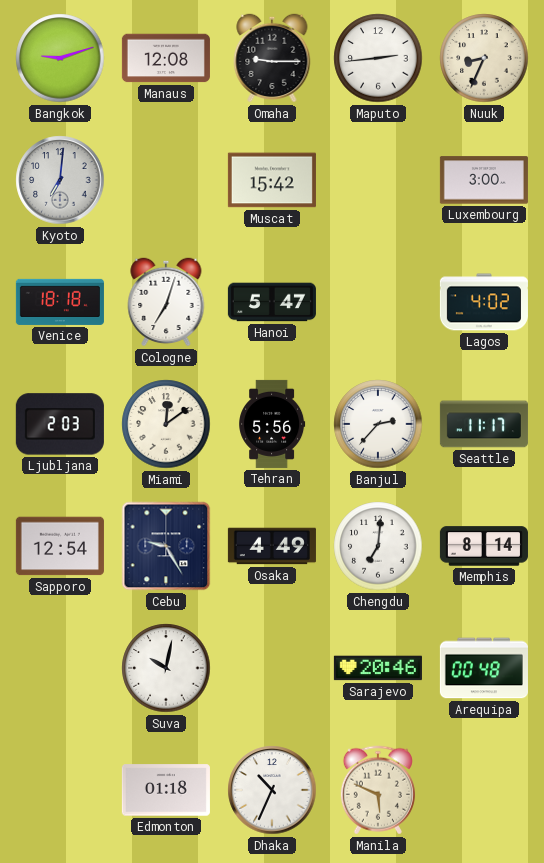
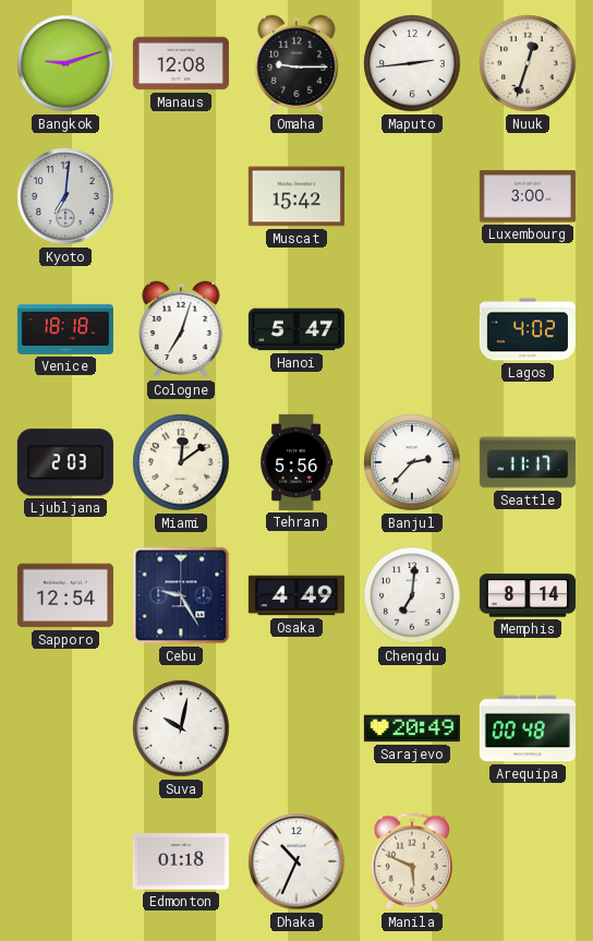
Nuuk: 8:34 -> 12:33 (528, 63)
Sarajevo: 20:46 -> 20:49 (412, 728)
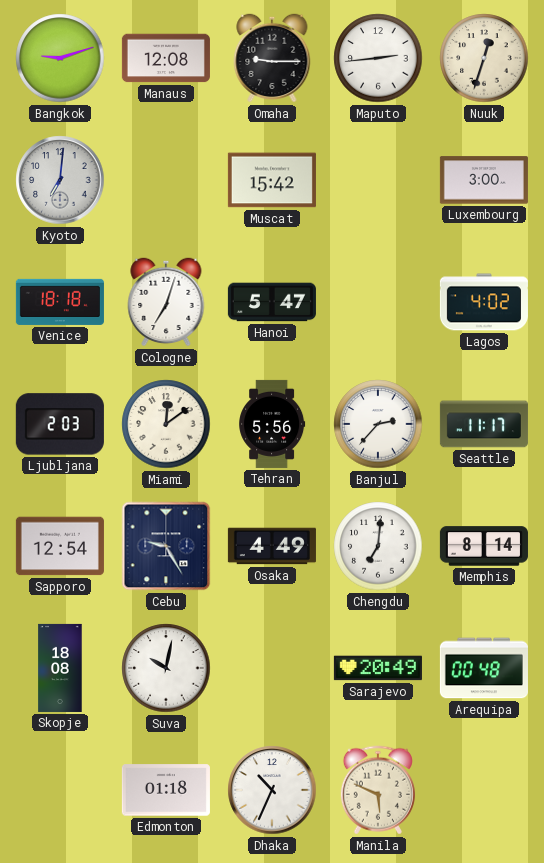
Skopje: none -> 18:08 (60, 668)
